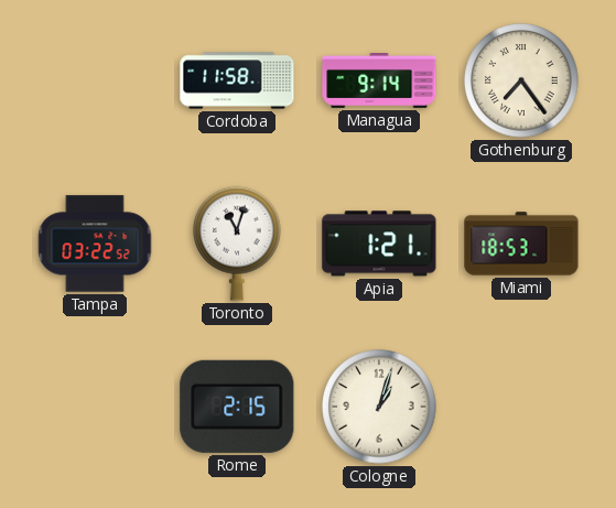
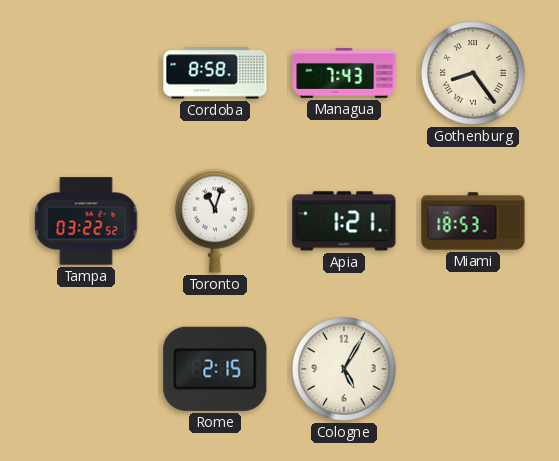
Cordoba: 11:58 -> 8:58 (215, 73)
Managua: 9:14 -> 7:43 (344, 74)
Gothenburg: 7:24 -> 8:24 (473, 73)
Cologne: 1:03 -> 5:05 (344, 369)
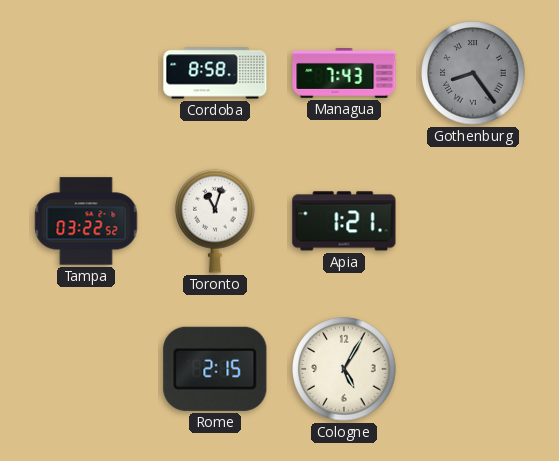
Gothenburg dial: cream -> grey (473, 73)
Miami: 18:53 -> none (473, 221)
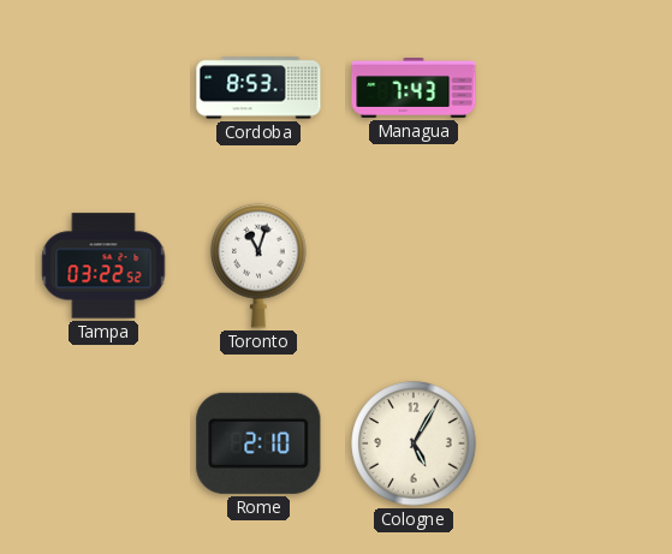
Cordoba: 8:58 -> 8:53 (258, 88)
Gothenburg: 8:24 -> none (473, 73)
Apia: 1:21 -> none (344, 221)
Rome: 2:15 -> 2:10 (258, 443)
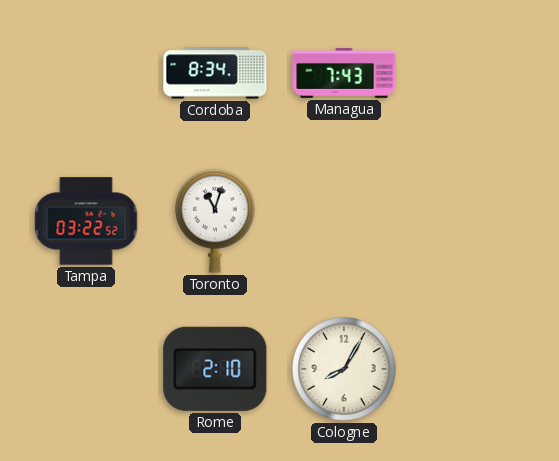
Cordoba: 8:53 -> 8:34 (215, 73)
Cologne: 5:05 -> 8:05 (344, 369)
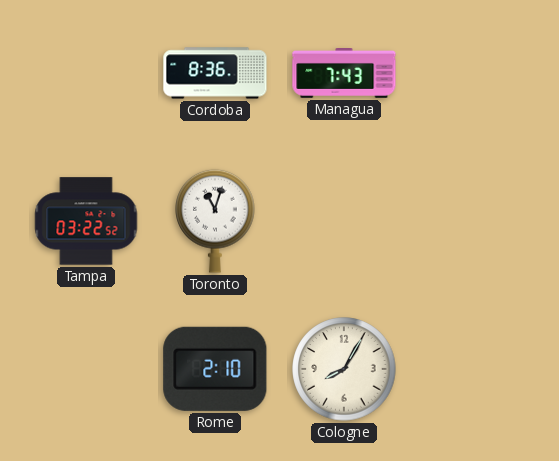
Cordoba: 8:34 -> 8:36 (215, 73)
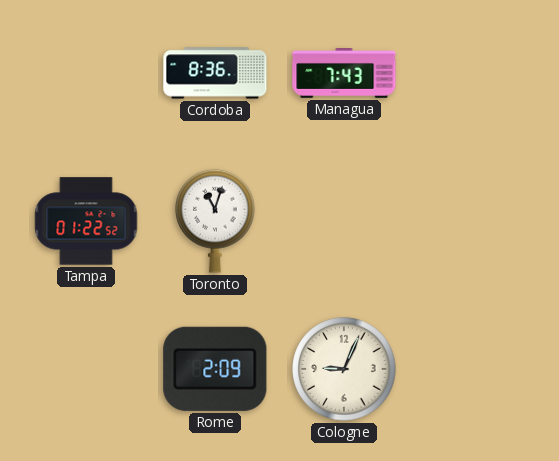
Tampa: 03:22 -> 01:22 (86, 221)
Rome: 2:10 -> 2:09 (215, 369)
Cologne: 8:05 -> 9:04 (344, 369)
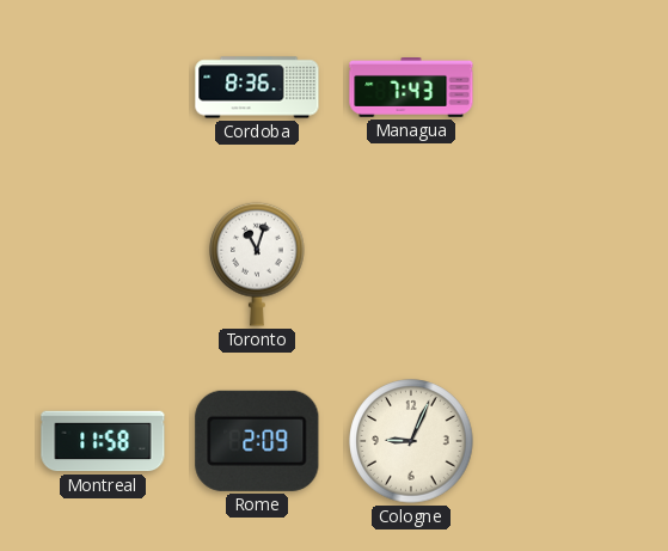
Tampa: 01:22 -> none (86, 221)
Montreal: none -> 11:58 (103, 441)
